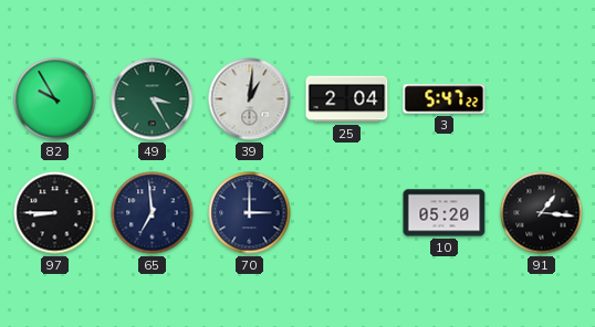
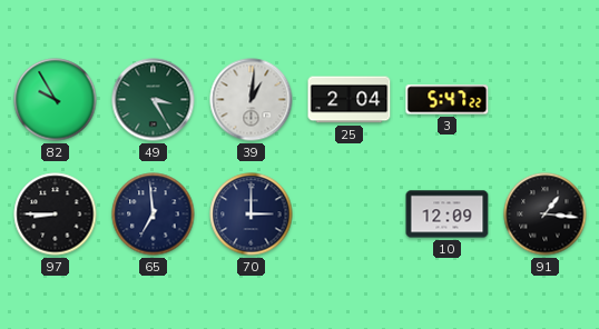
10: 05:20 -> 12:09 (448, 215)
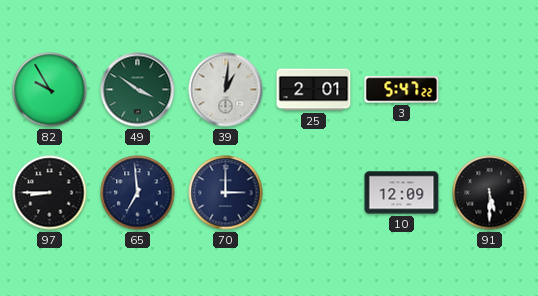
49: 3:25 -> 3:51 (138, 90)
25: 2:04 -> 2:01 (314, 90)
91: 1:16 -> 5:30 (490, 193)
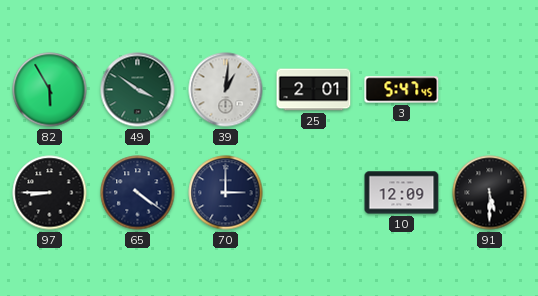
82: 9:55 -> 5:55 (50, 90)
3: 5:47:22 -> 5:47:45 (402, 90)
65: 6:59 -> 4:21 (138, 193)
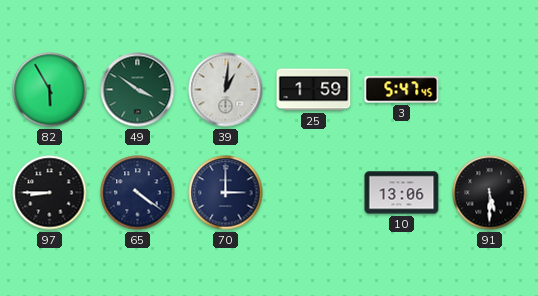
25: 2:01 -> 1:59 (314, 90)
10: 12:09 -> 13:06 (402, 193)
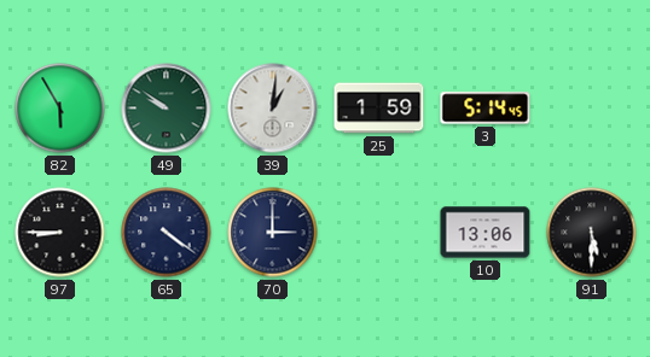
49: 3:51 -> 9:51 (167, 109)
3: 5:47 -> 5:14 (486, 109)
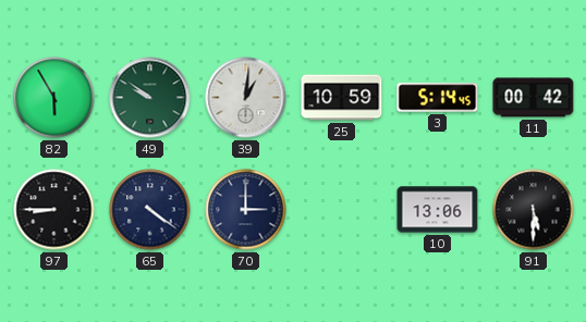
25: 1:59 -> 10:59 (342, 98)
11: none -> 00:42 (534, 98)
